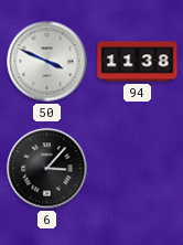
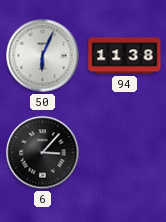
50: 3:49 -> 6:04 (43, 56)
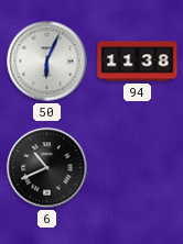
6: 3:07 -> 10:41 (47, 168)
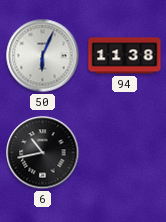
6: 10:41 -> 10:43 (43, 153)
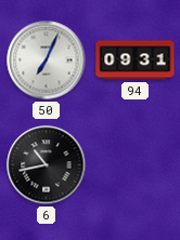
50: 6:04 -> 7:04 (47, 61)
94: 11:38 -> 09:31 (136, 61)
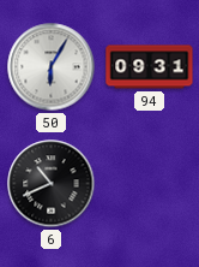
50: 7:04 -> 6:05 (52, 67)
6: 10:43 -> 10:41 (52, 184)
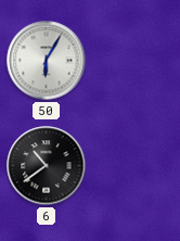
94: 09:31 -> none (150, 67)
6: 10:41 -> 10:39 (47, 166)
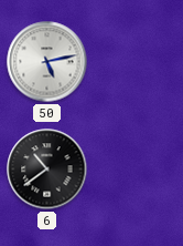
50: 6:05 -> 5:13 (47, 62)
